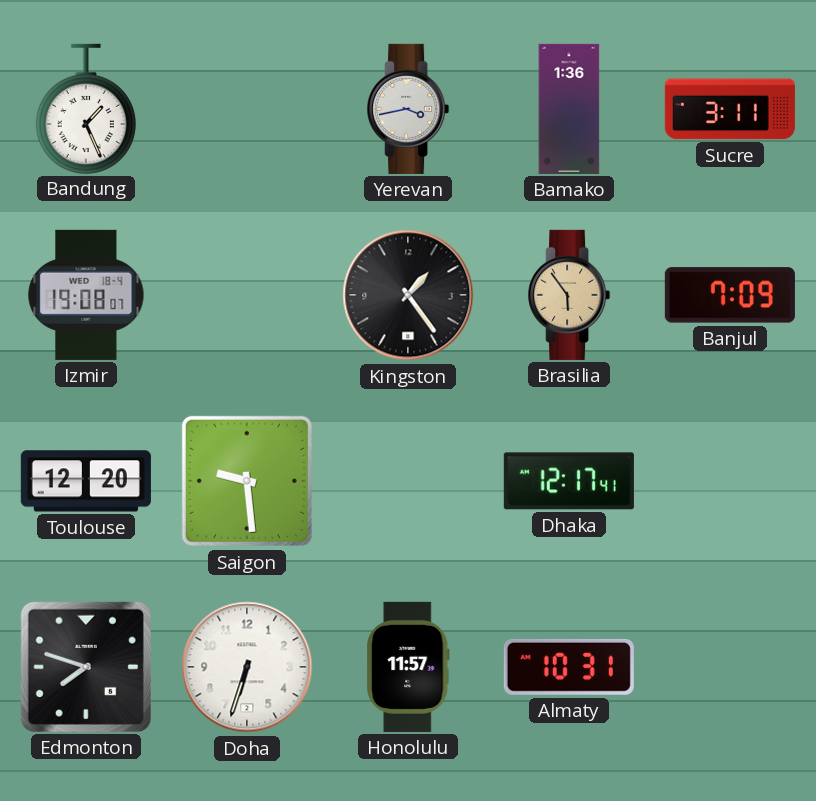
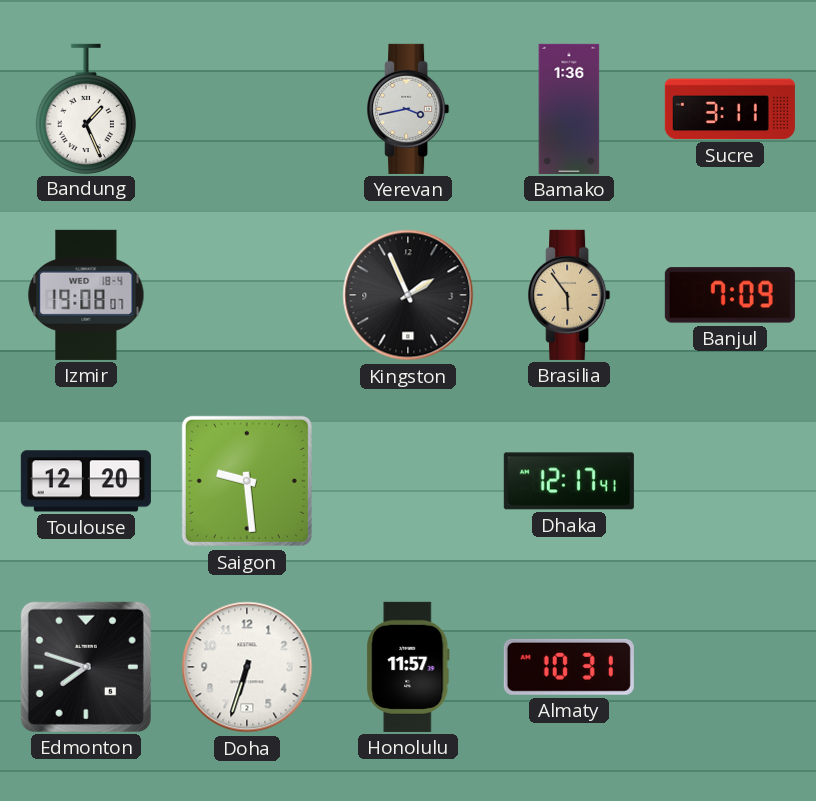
Kingston: 1:24 -> 1:56 (408, 295)
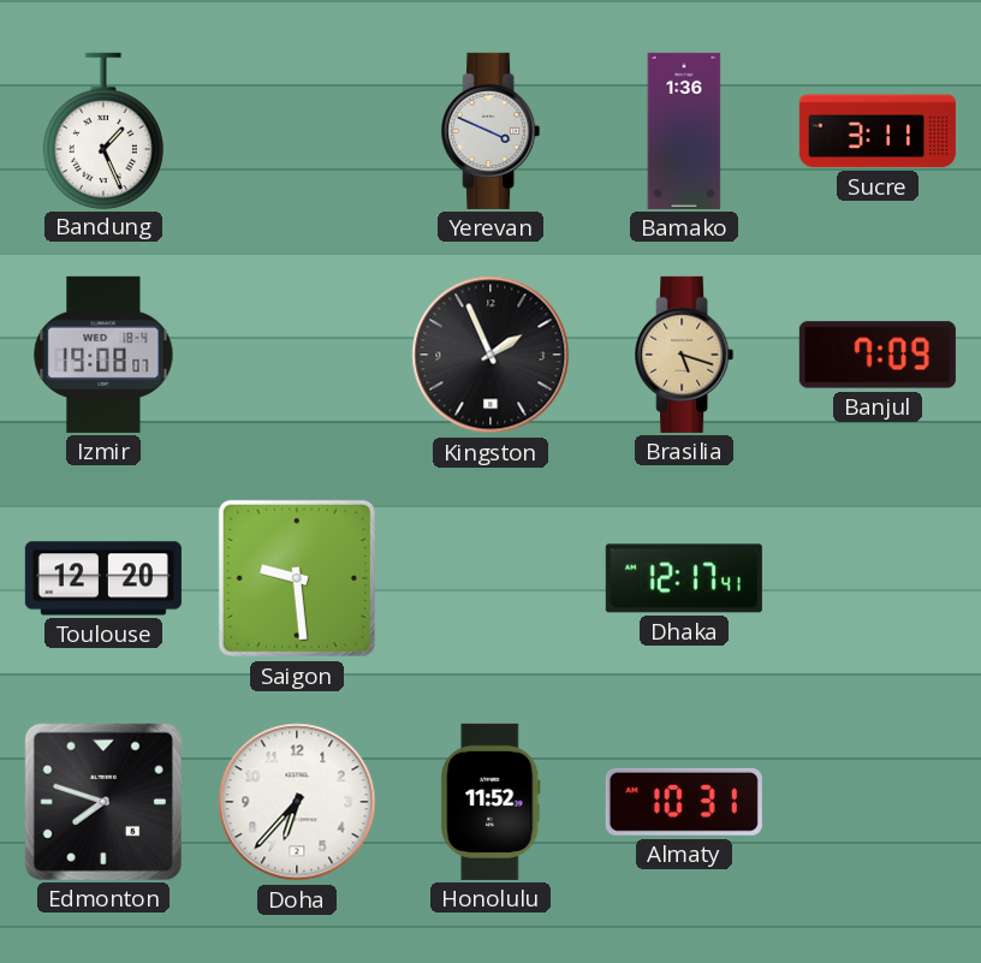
Yerevan: 3:43 -> 3:49 (490, 131)
Brasilia: 5:54 -> 5:18 (684, 355)
Doha: 6:33 -> 6:37 (297, 802)
Honolulu: 11:57 -> 11:52 (490, 802)
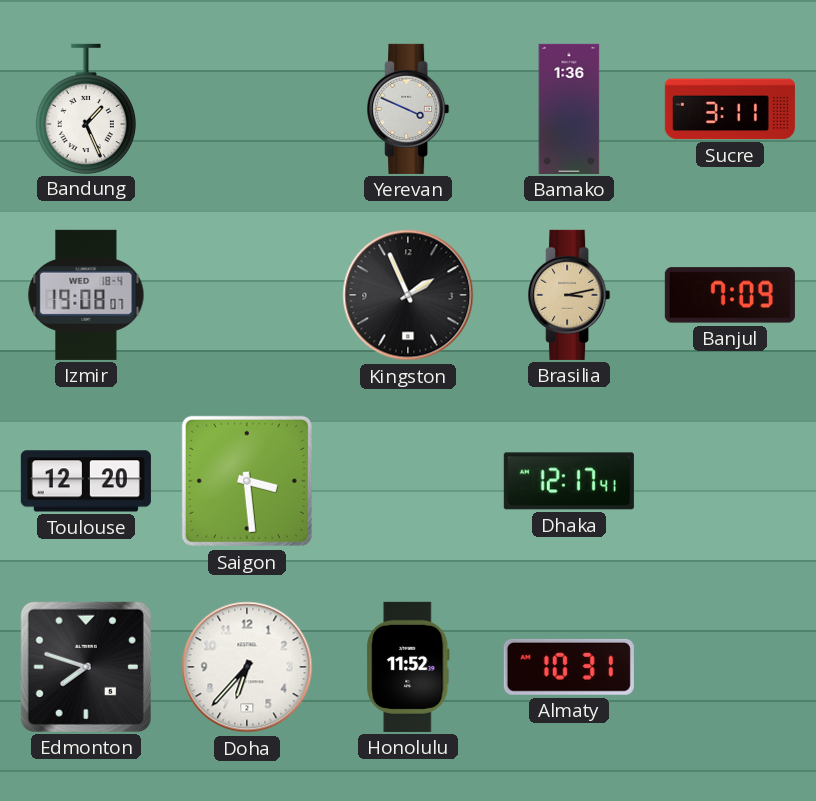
Brasilia: 5:18 -> 3:13 (569, 295)
Saigon: 9:29 -> 3:29 (247, 481)
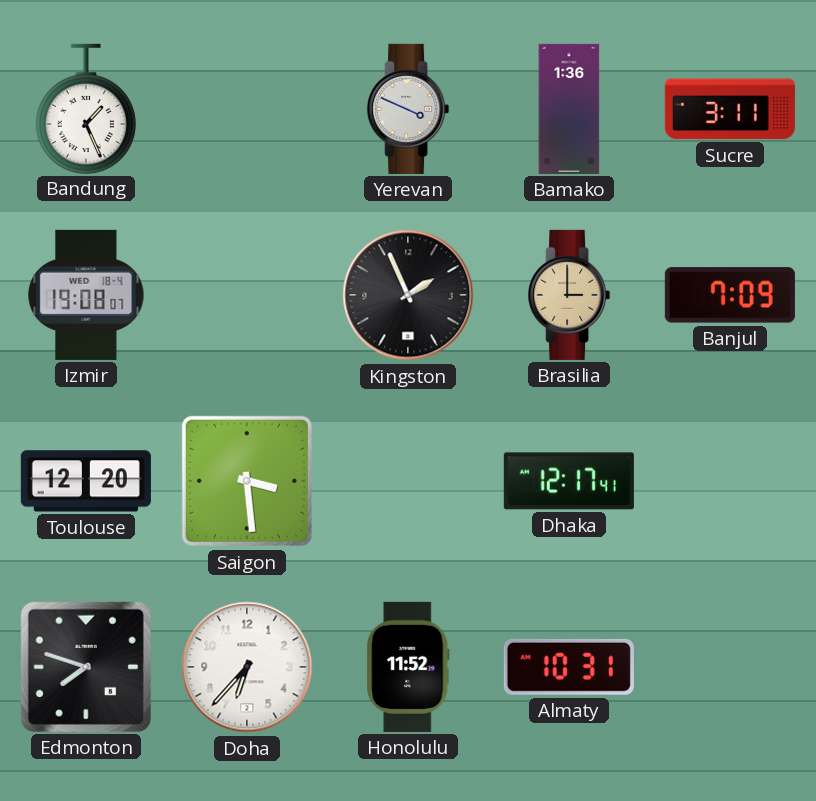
Brasilia: 3:13 -> 3:00 (569, 295)
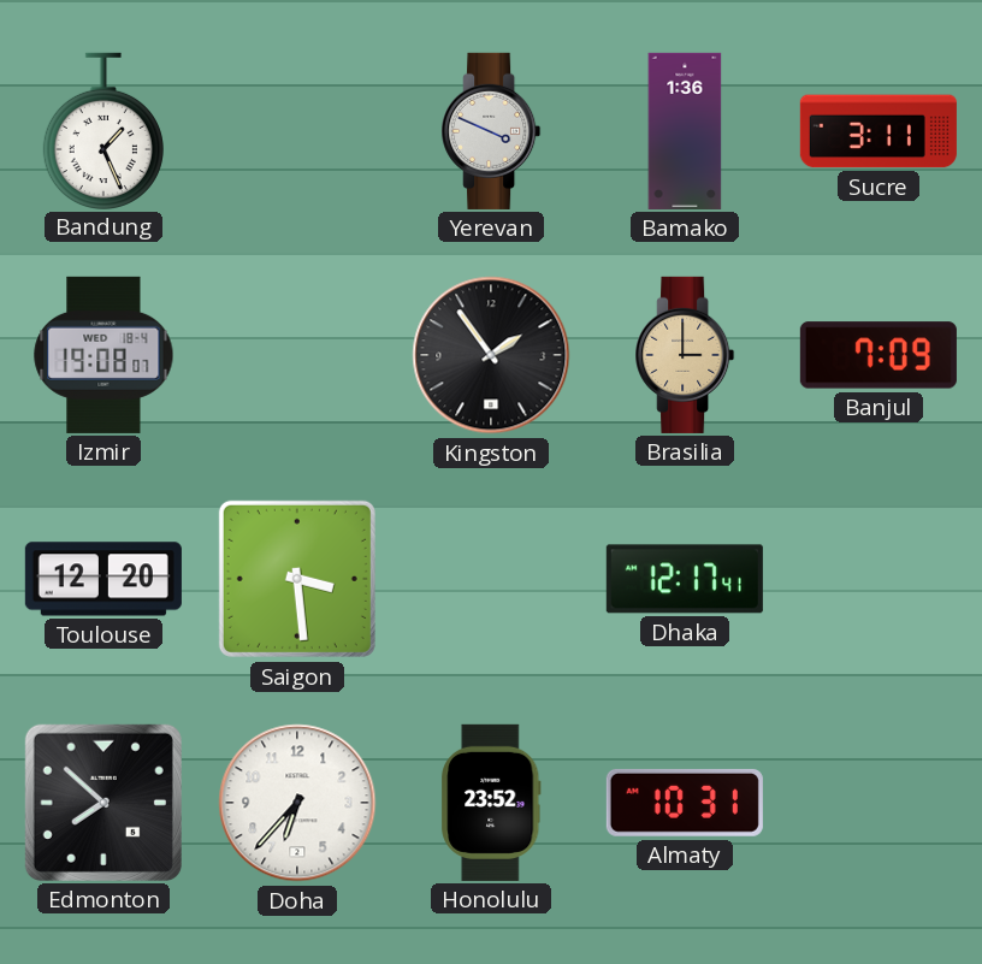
Kingston: 1:56 -> 1:54 (491, 355)
Edmonton: 7:48 -> 7:52 (103, 803)
Honolulu: 11:52 -> 23:52 (491, 803)
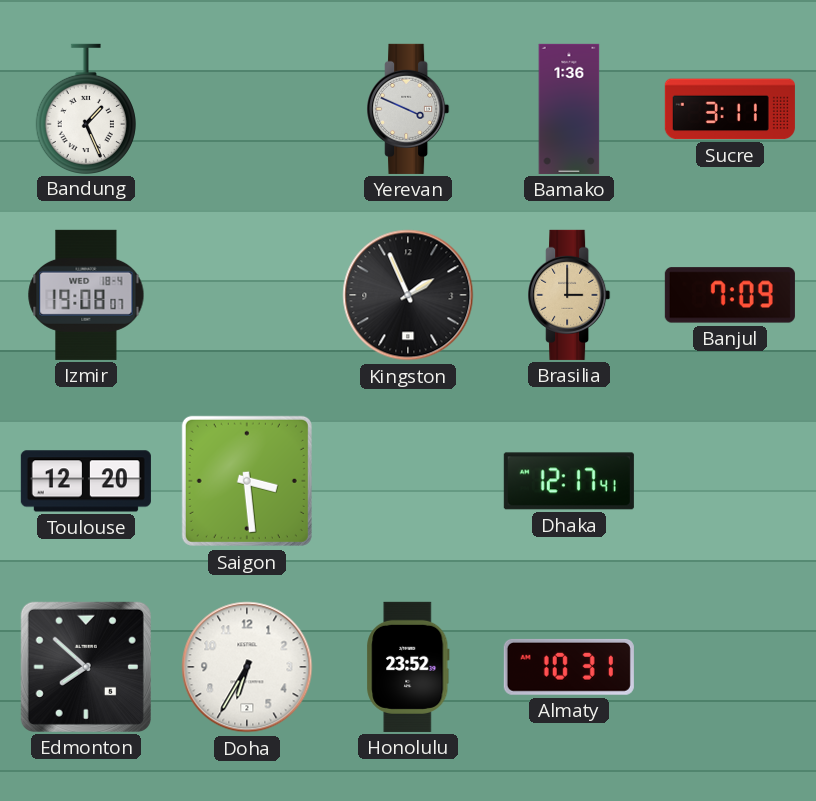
Kingston: 1:54 -> 1:56 (408, 295)
Doha: 6:37 -> 6:35 (247, 667)
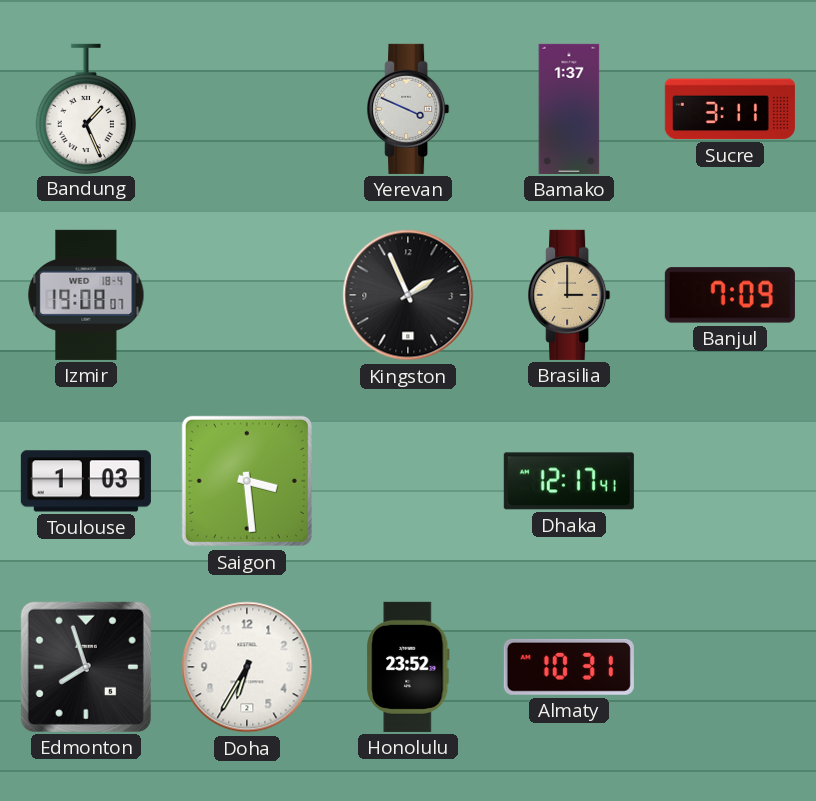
Bamako: 1:36 -> 1:37 (569, 109)
Toulouse: 12:20 -> 1:03 (86, 481)
Edmonton: 7:52 -> 7:57 (86, 667)
